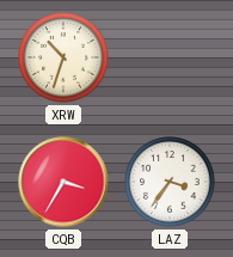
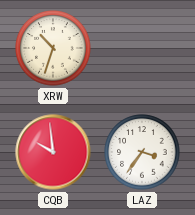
CQB: 3:35 -> 9:59 (53, 152)
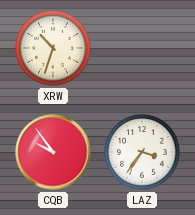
CQB: 9:59 -> 9:54 (53, 152)
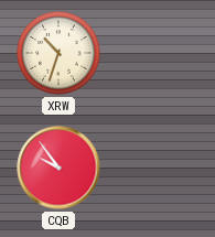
LAZ: 3:36 -> none (142, 152)
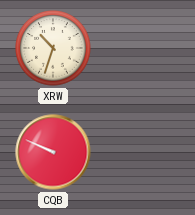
CQB: 9:54 -> 9:49 (53, 152)
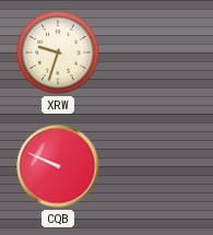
XRW: 10:33 -> 9:33 (58, 52)
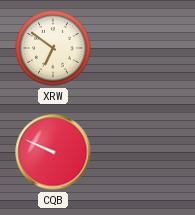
XRW: 9:33 -> 6:51 (53, 48)
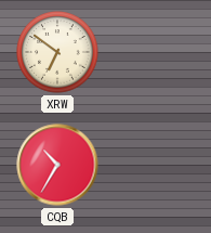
CQB: 9:49 -> 10:35 (57, 165)
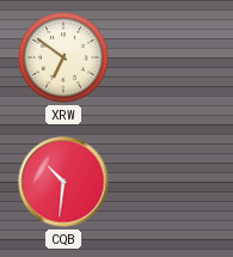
CQB: 10:35 -> 10:31 (63, 182)
